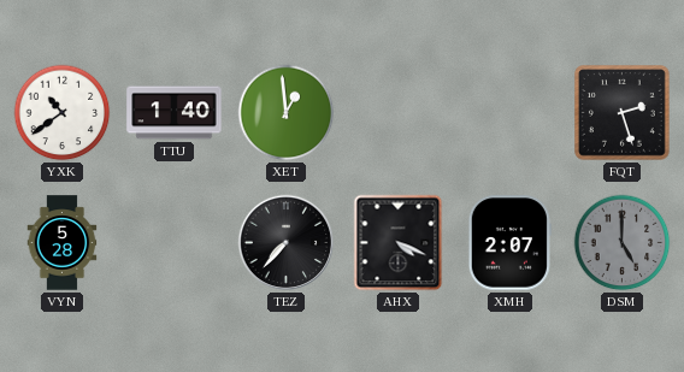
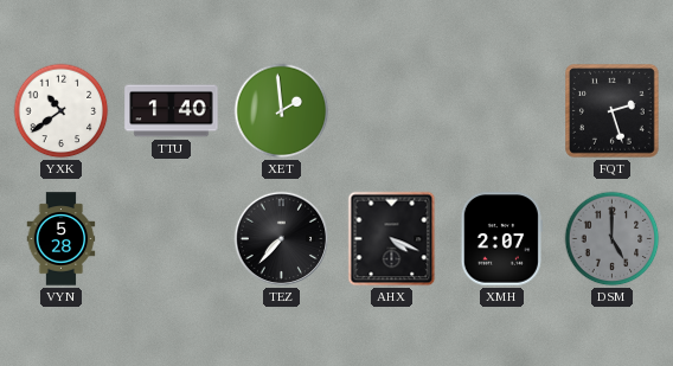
XET: 12:59 -> 1:59 (282, 111)
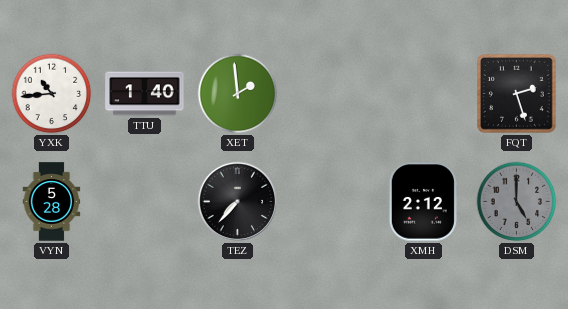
YXK: 10:39 -> 10:44 (52, 94)
AHX: 4:19 -> none (392, 239)
XMH: 2:07 -> 2:12 (423, 202)
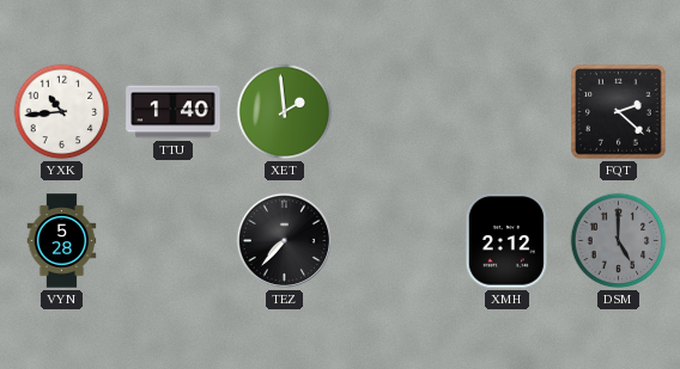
FQT: 2:27 -> 2:22 (619, 112)
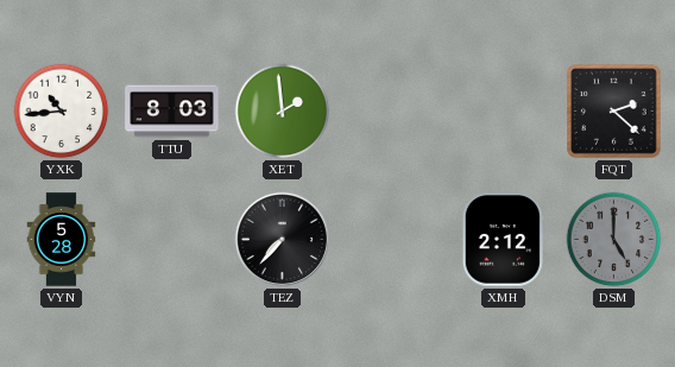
TTU: 1:40 -> 8:03 (172, 112)
